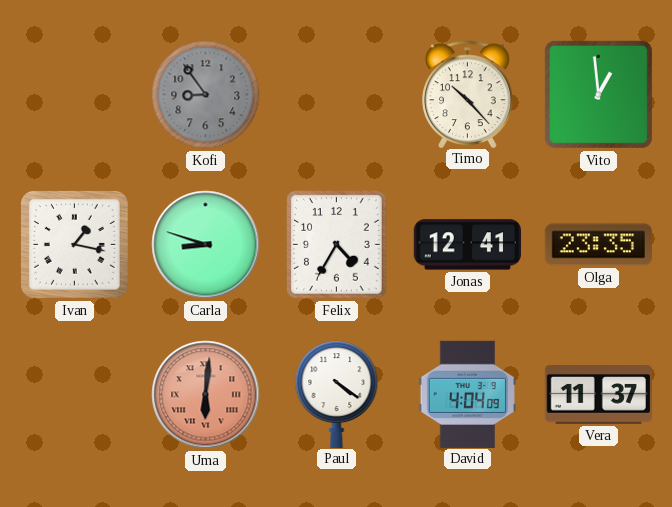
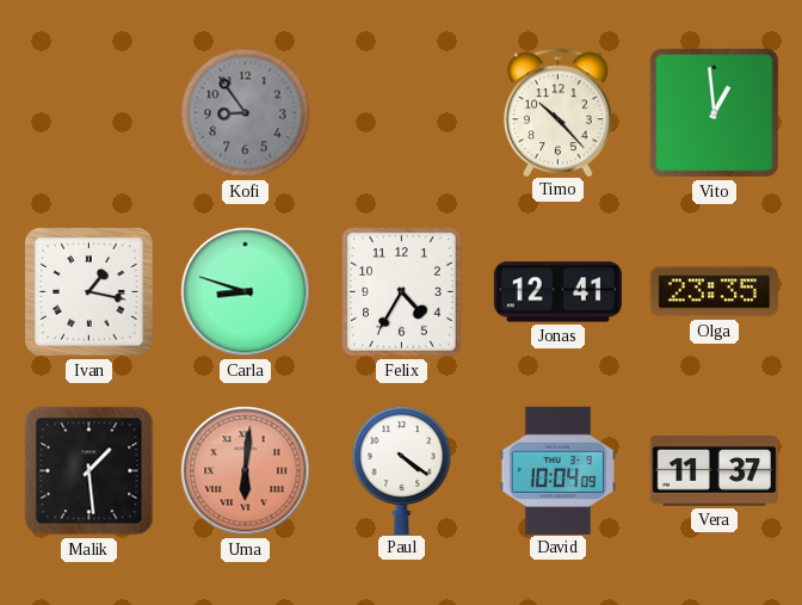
Malik: none -> 1:29 (90, 471)
David: 4:04 -> 10:04 (557, 470)
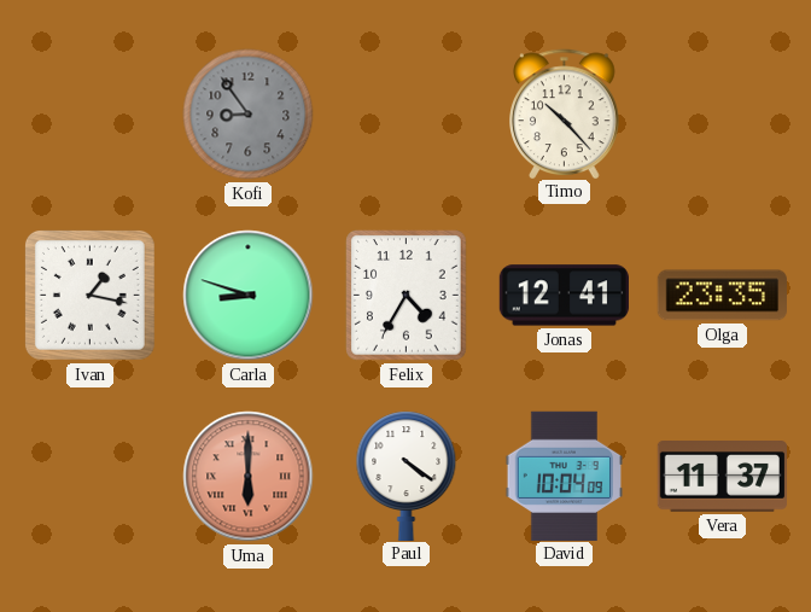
Vito: 12:59 -> none (714, 112)
Malik: 1:29 -> none (90, 471)
Uma: 6:01 -> 6:00 (249, 477)
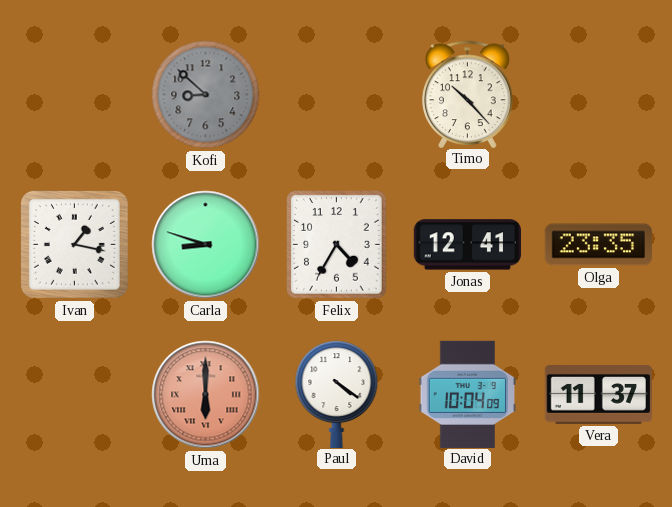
Kofi: 8:54 -> 8:52 (206, 95)
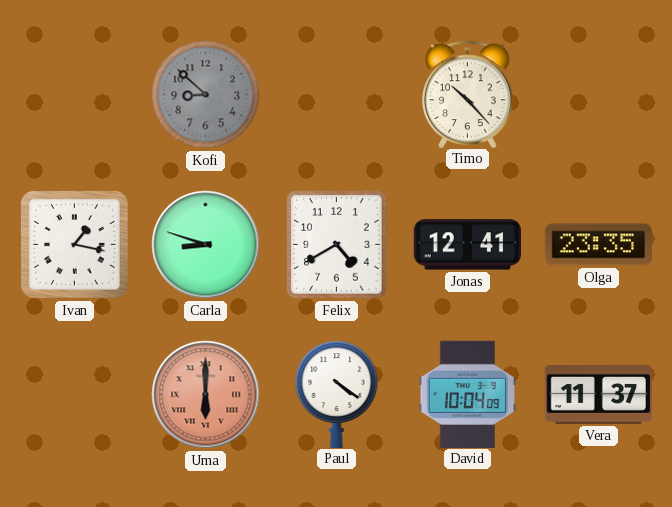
Felix: 4:35 -> 4:40 (337, 245)
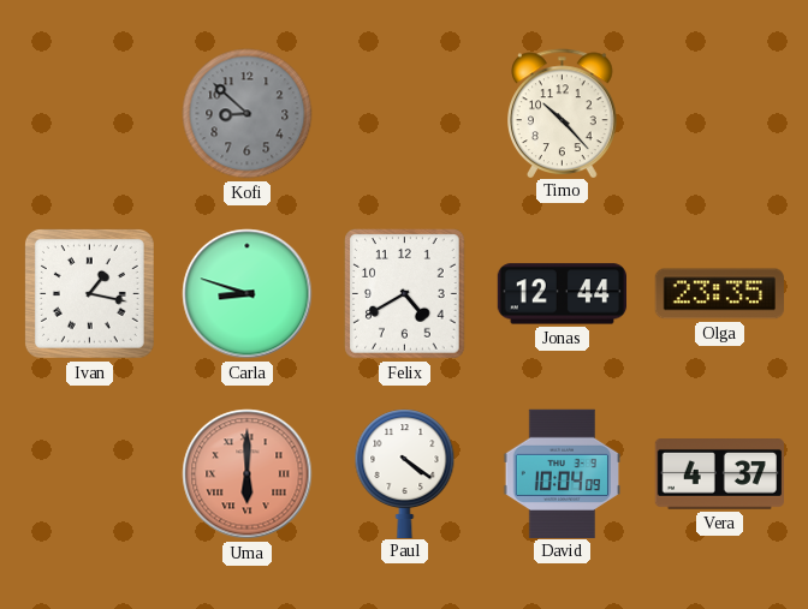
Jonas: 12:41 -> 12:44 (562, 294)
Vera: 11:37 -> 4:37 (719, 474)
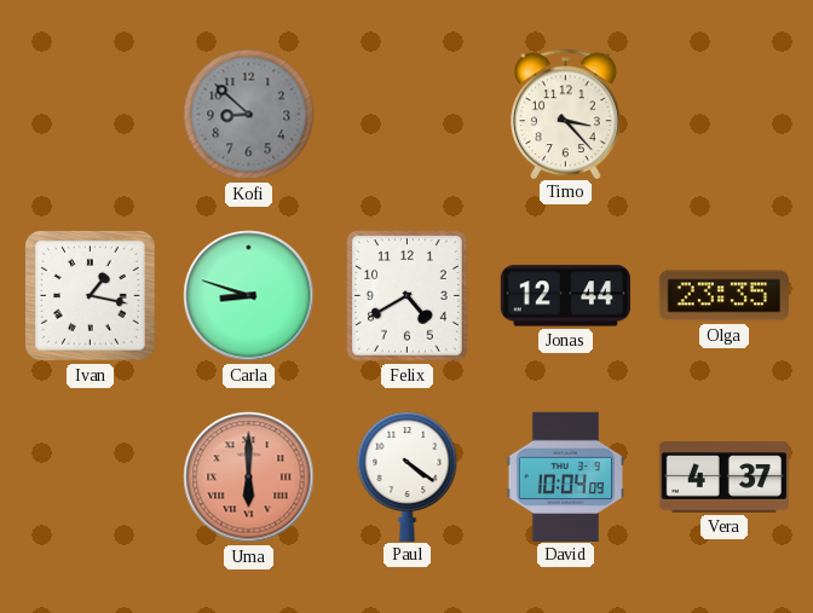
Timo: 10:23 -> 3:23 (566, 114)
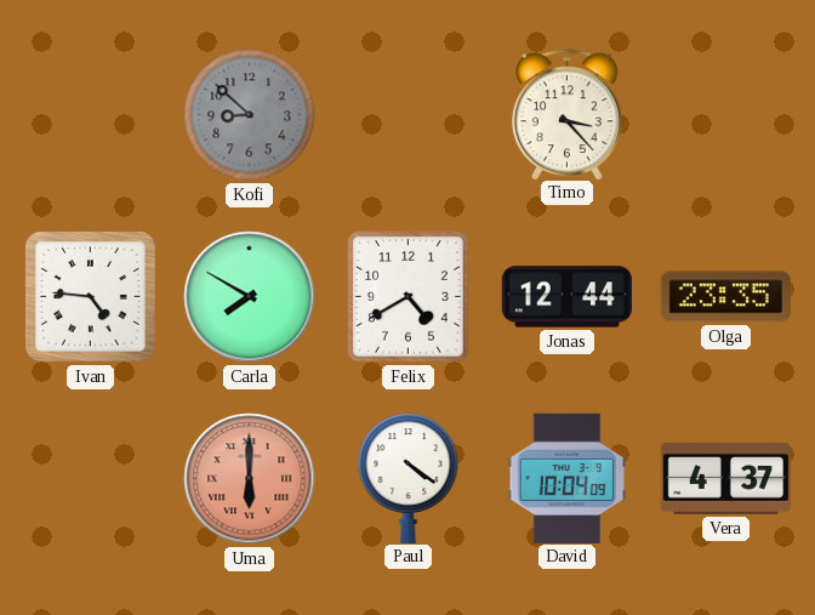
Ivan: 1:17 -> 4:46 (90, 296)
Carla: 8:48 -> 7:50 (250, 297)
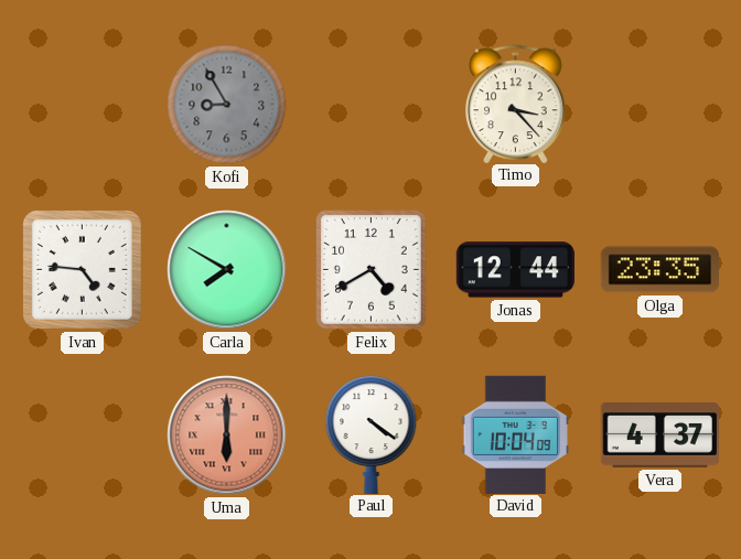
Kofi: 8:52 -> 8:55 (227, 105)
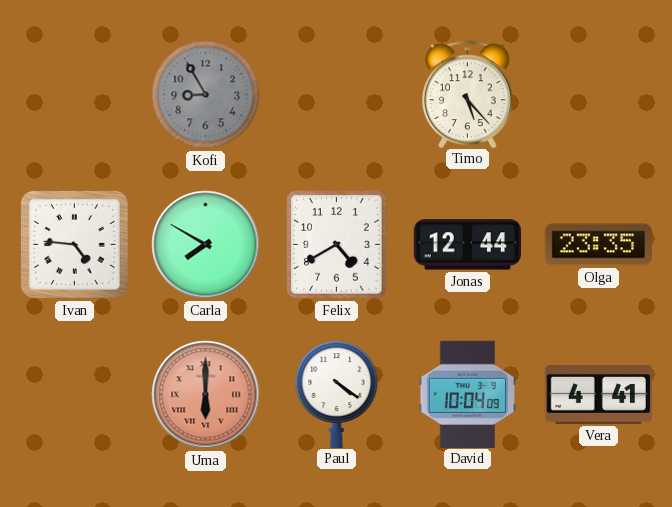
Timo: 3:23 -> 5:23 (468, 94)
Vera: 4:37 -> 4:41 (598, 395)
